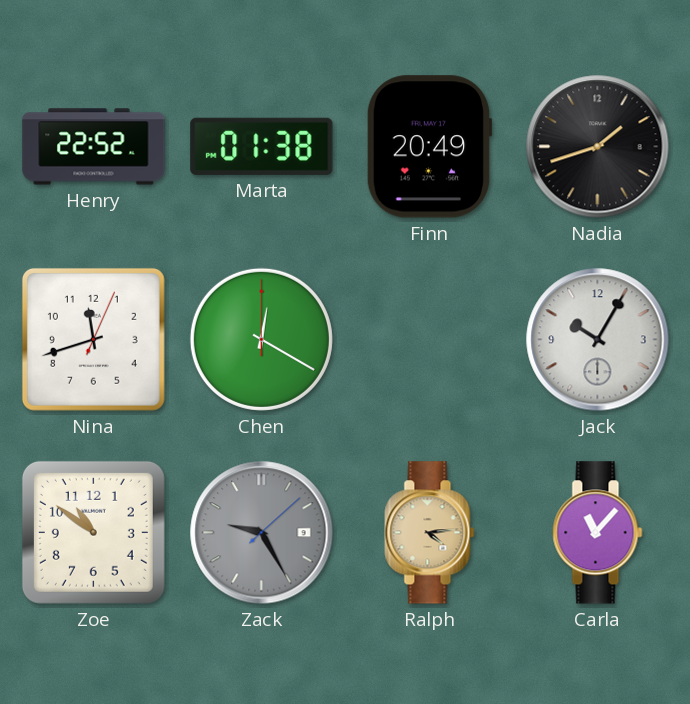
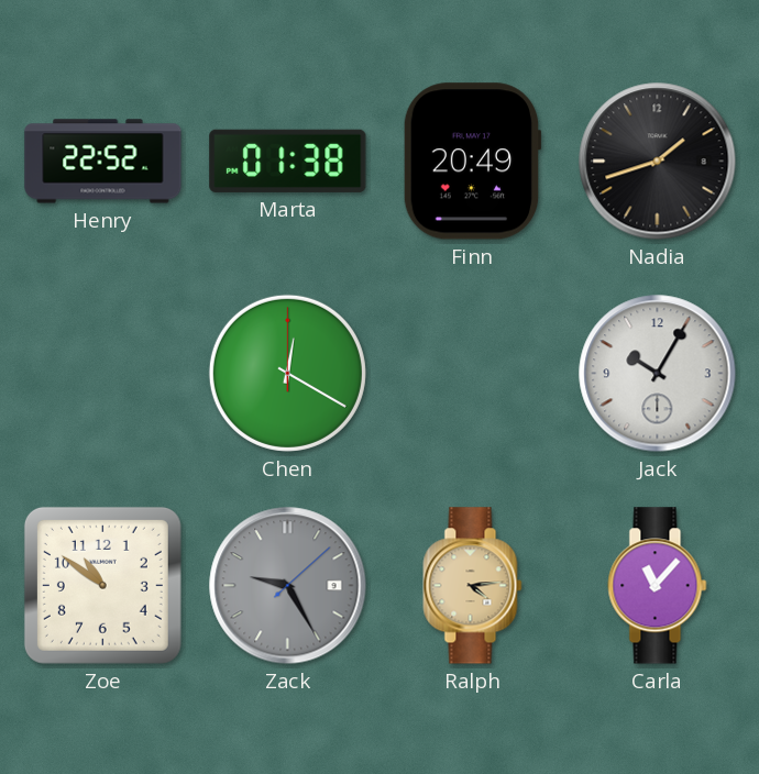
Nina: 11:42 -> none (93, 339)
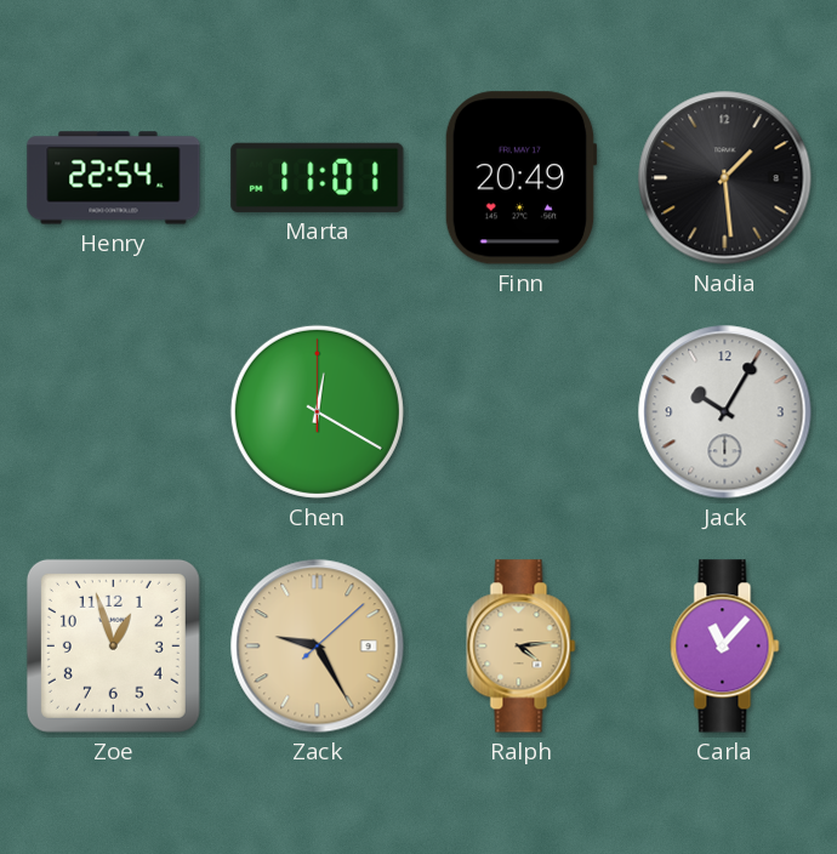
Henry: 22:52 -> 22:54 (114, 178)
Marta: 01:38 -> 11:01 (318, 177)
Nadia: 1:42 -> 1:29 (725, 178)
Zoe: 10:51 -> 12:57 (113, 645)
Zack dial: grey -> champagne (318, 647)
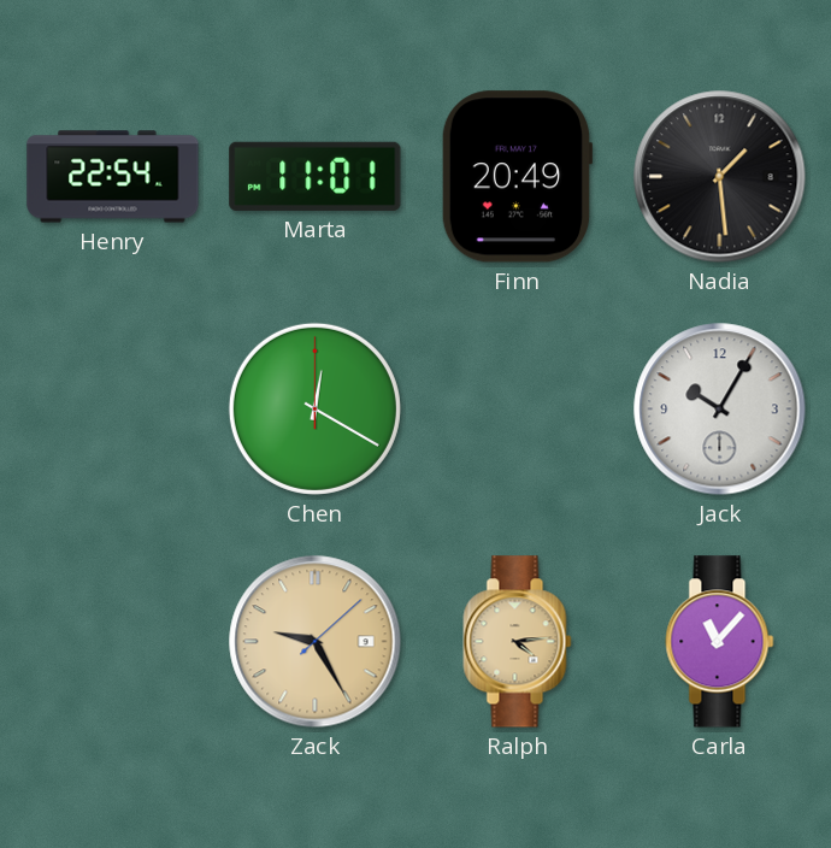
Zoe: 12:57 -> none (113, 645)
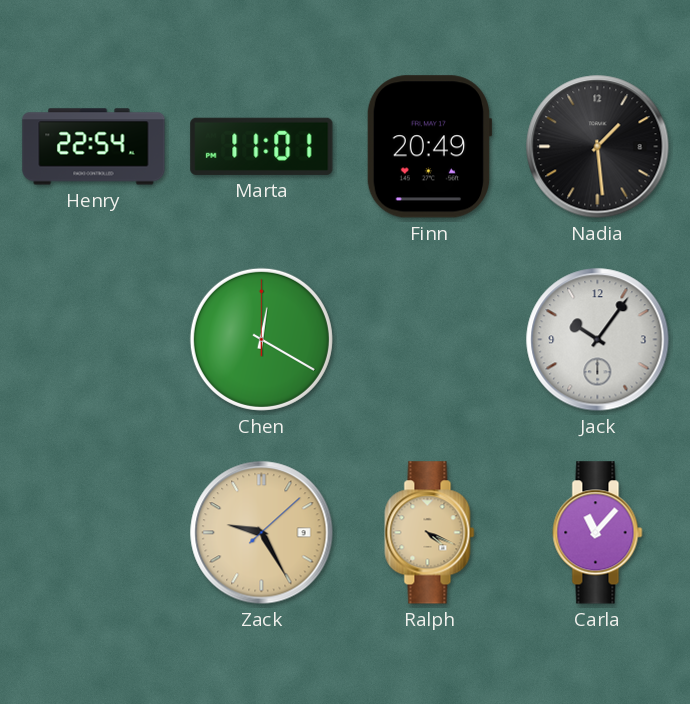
Jack: 10:05 -> 10:06 (598, 340)
Ralph: 4:14 -> 4:19 (430, 533)
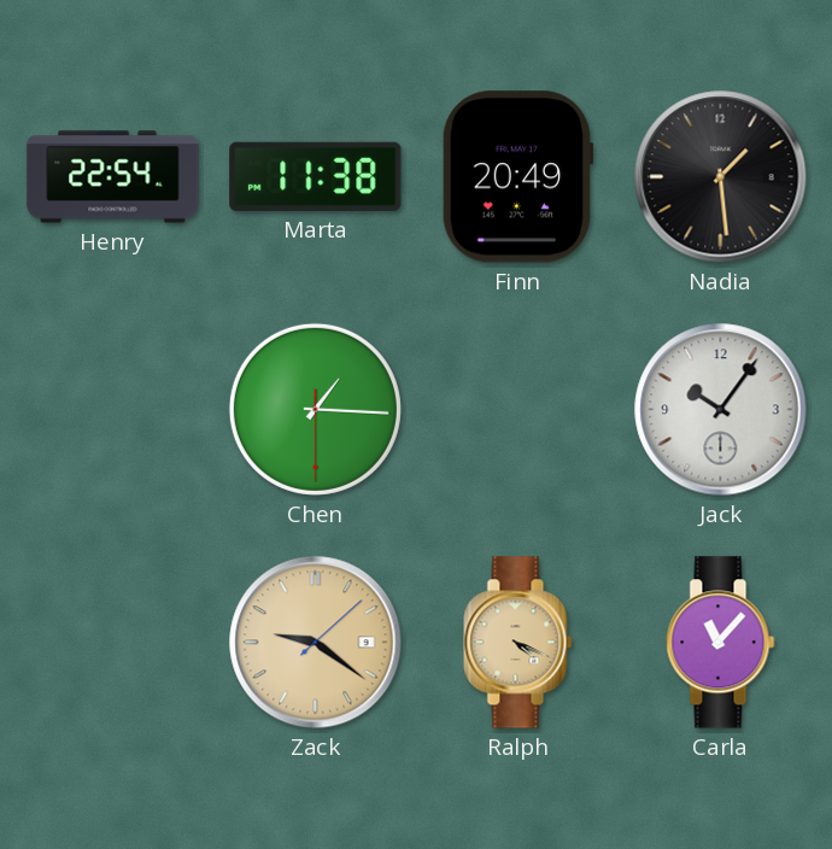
Marta: 11:01 -> 11:38 (316, 176)
Chen: 12:20 -> 1:15 (315, 409)
Zack: 9:25 -> 9:21 (316, 643)
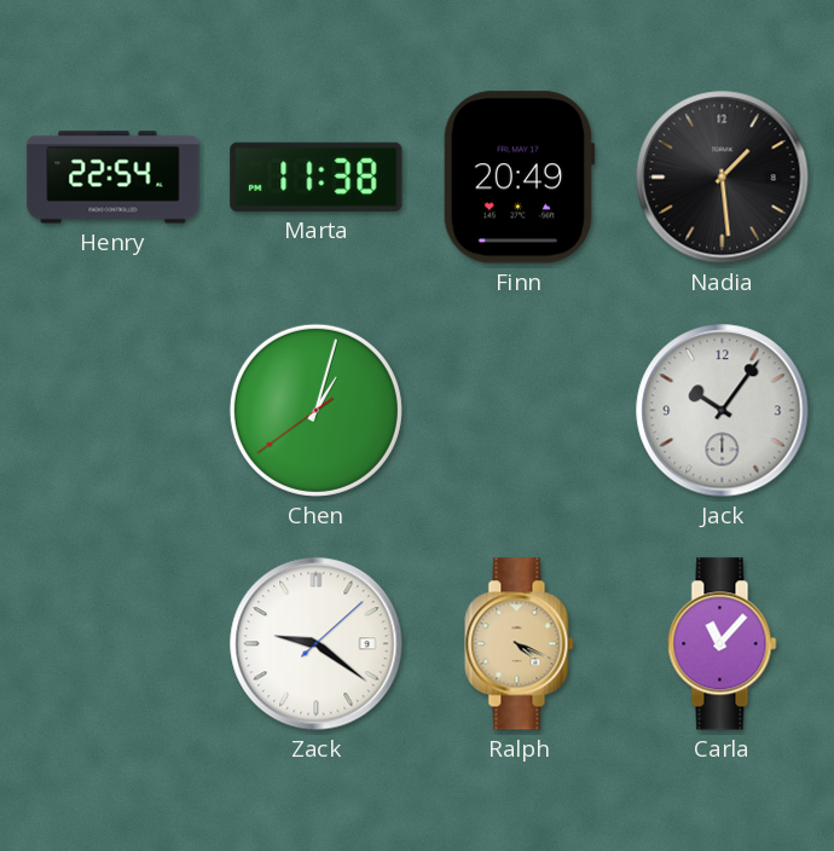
Chen: 1:15 -> 1:02 (315, 410)
Zack dial: champagne -> white (317, 644)
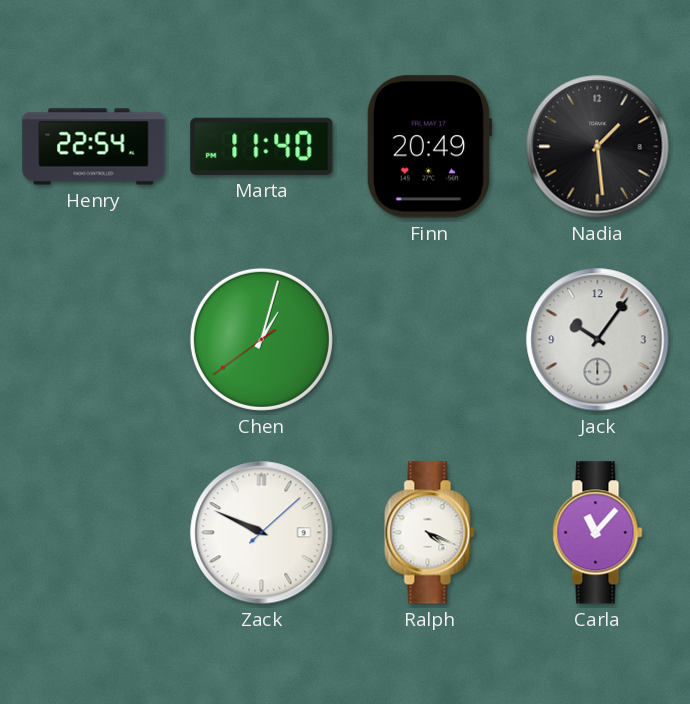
Marta: 11:38 -> 11:40 (262, 146)
Zack: 9:21 -> 9:49 (262, 533)
Ralph dial: champagne -> white (430, 533)
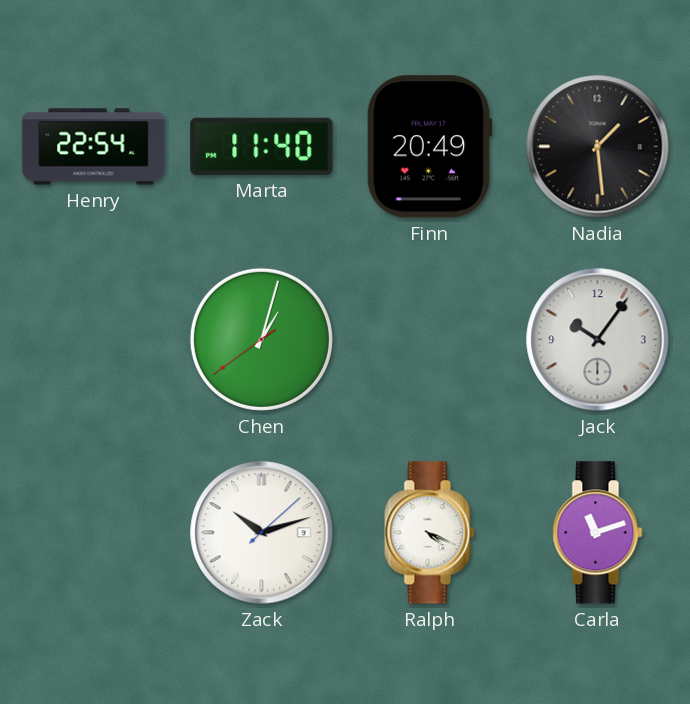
Zack: 9:49 -> 10:12 (262, 533)
Carla: 11:07 -> 11:12 (598, 533)
